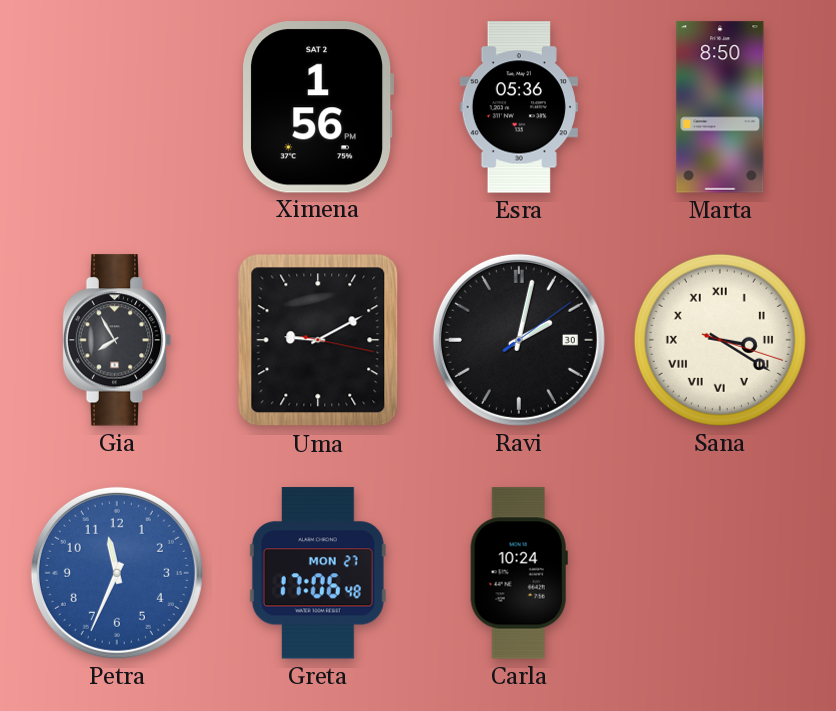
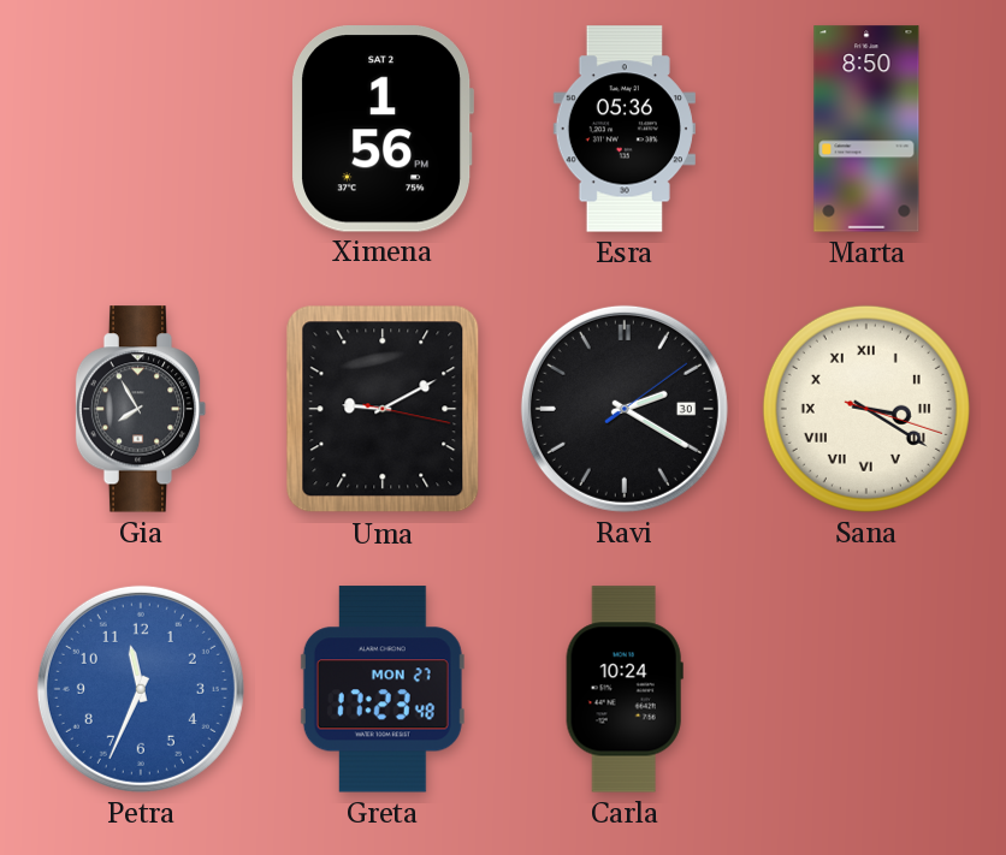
Ravi: 2:02 -> 2:20 (625, 409)
Greta: 17:06 -> 17:23 (383, 689)
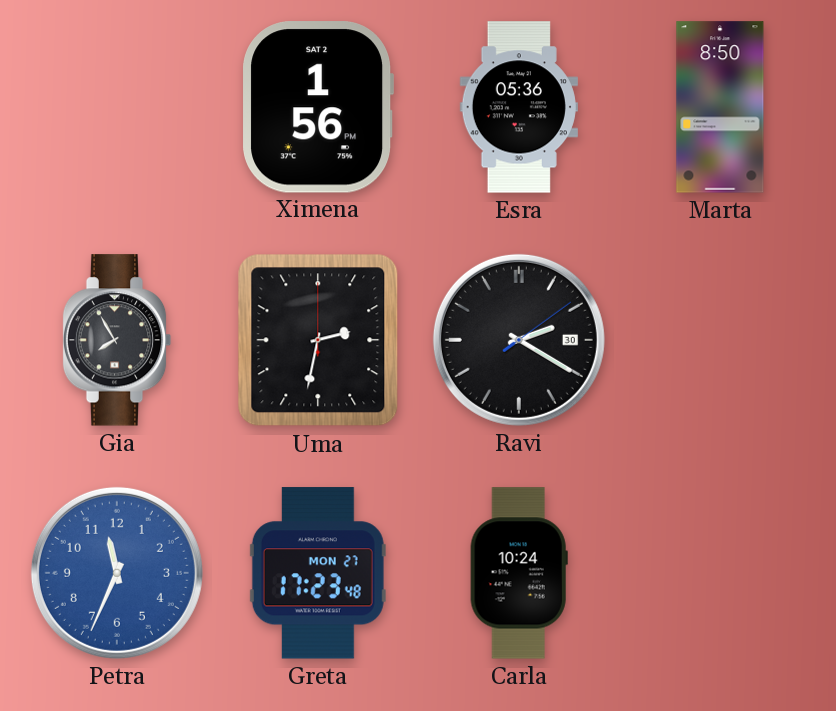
Uma: 9:10 -> 2:32 (318, 340)
Sana: 3:20 -> none (866, 409)
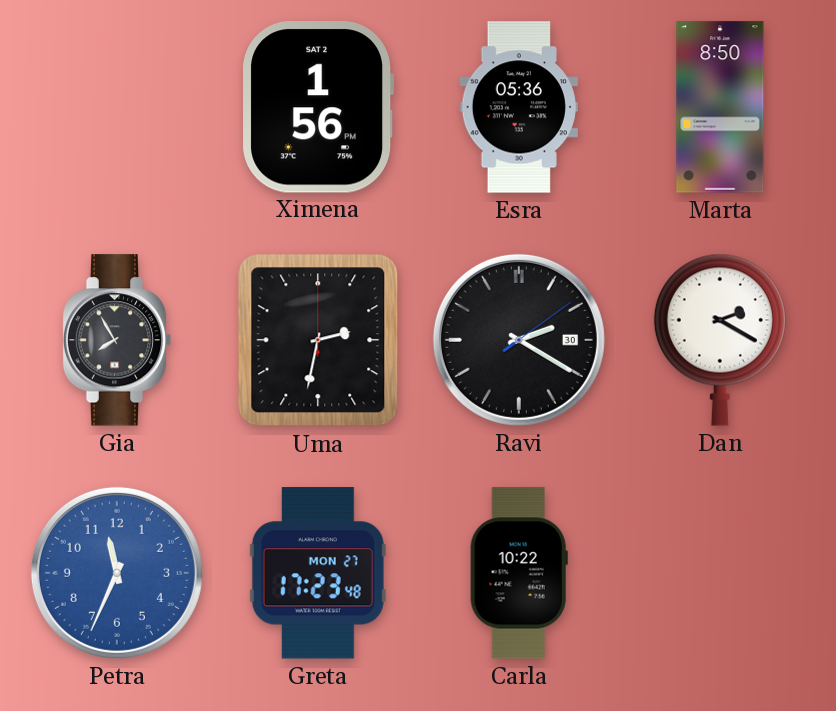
Dan: none -> 2:20 (720, 340)
Carla: 10:24 -> 10:22 (519, 573)
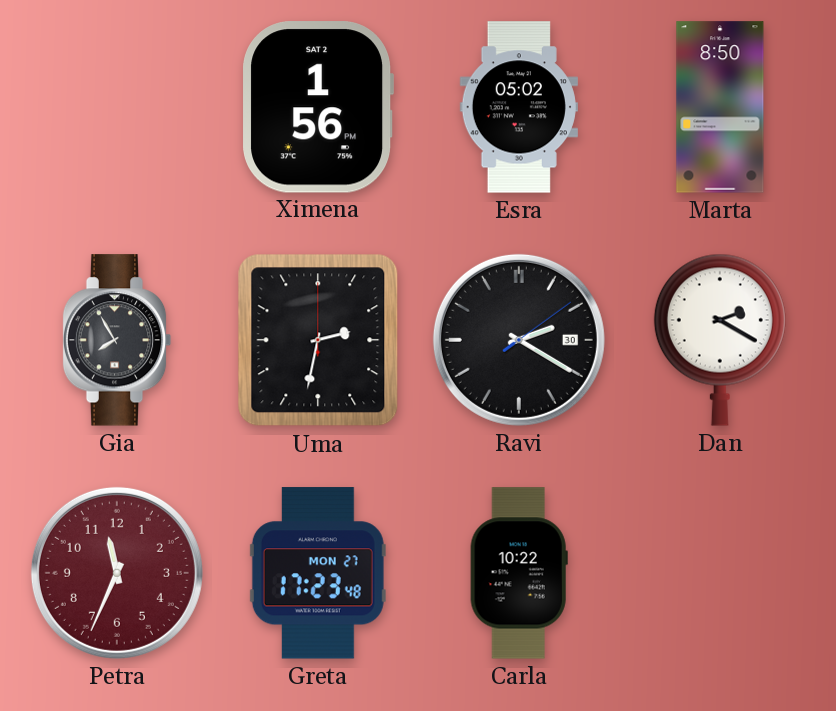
Esra: 05:36 -> 05:02 (519, 107)
Petra dial: blue -> burgundy (117, 573)
